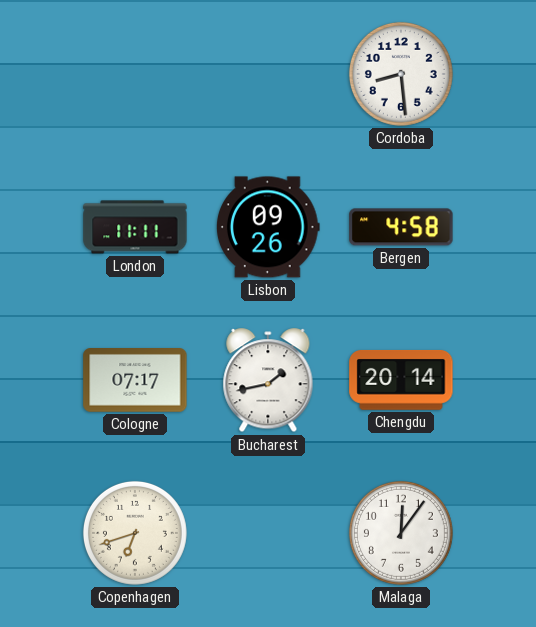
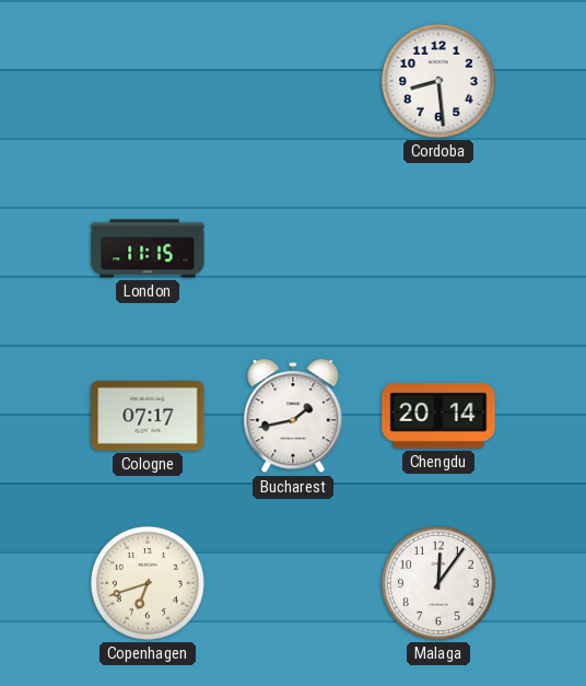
London: 11:11 -> 11:15 (148, 248)
Lisbon: 09:26 -> none (269, 227)
Bergen: 4:58 -> none (401, 227)
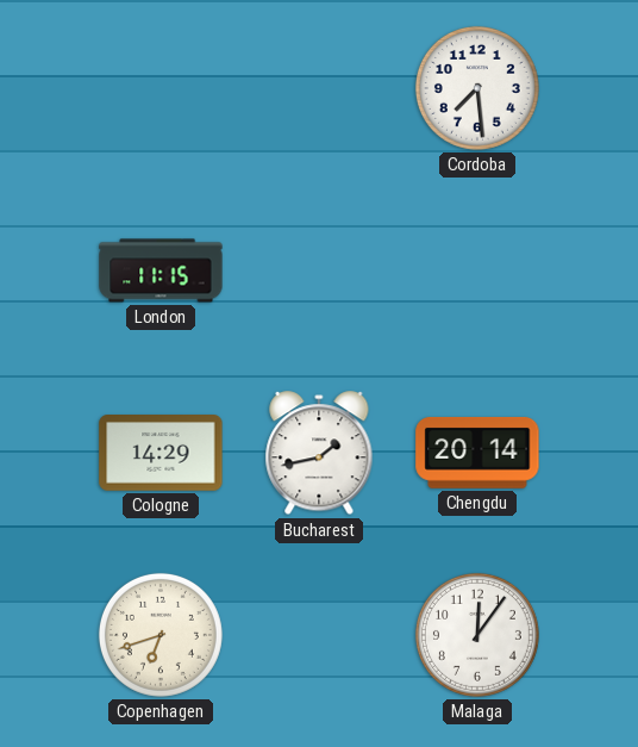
Cordoba: 8:29 -> 7:29 (477, 88)
Cologne: 07:17 -> 14:29 (161, 454)
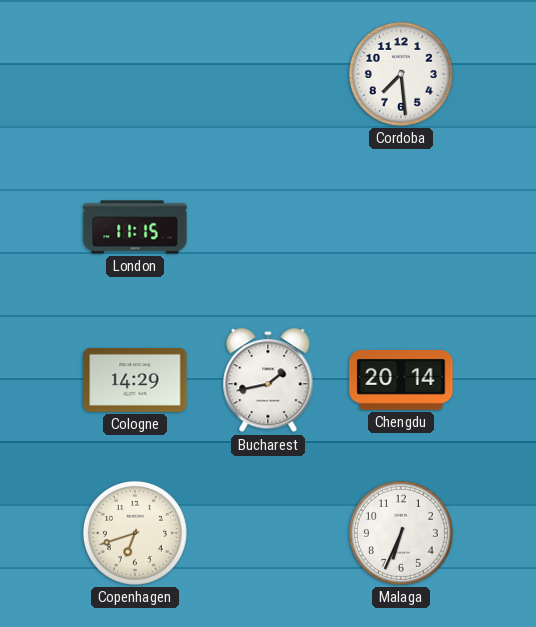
Malaga: 12:06 -> 6:34 (401, 533)
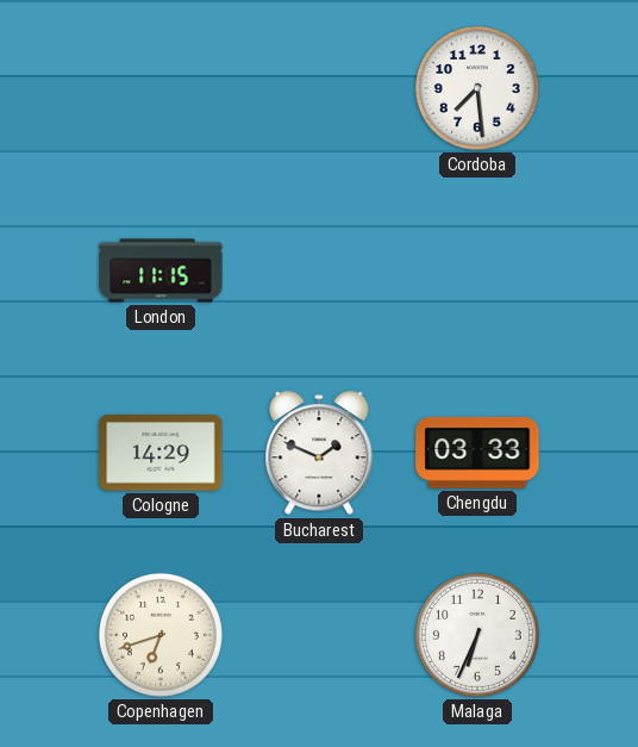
Bucharest: 1:43 -> 1:49 (319, 454)
Chengdu: 20:14 -> 03:33 (477, 453)
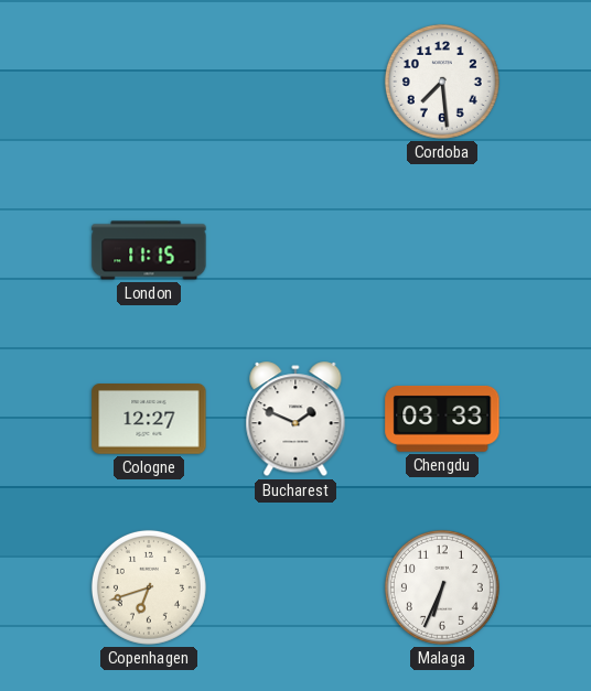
Cologne: 14:29 -> 12:27 (149, 420)
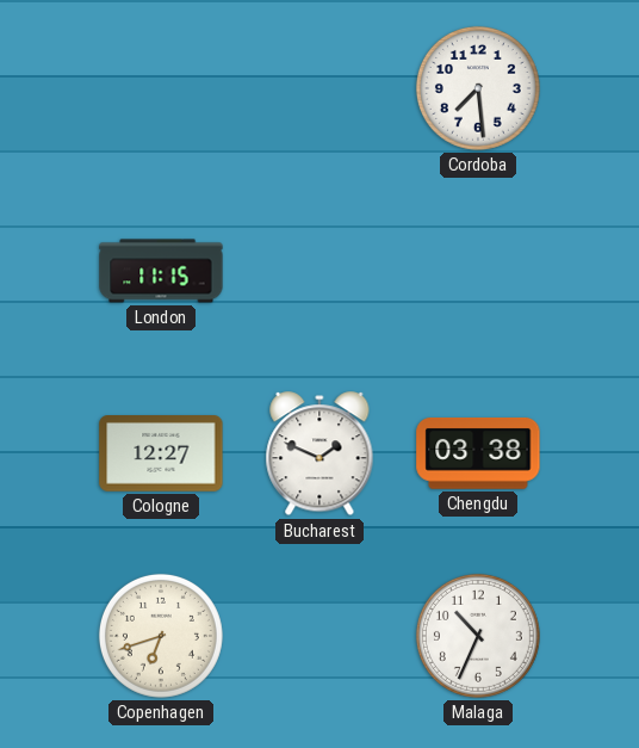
Chengdu: 03:33 -> 03:38 (478, 453)
Malaga: 6:34 -> 10:34 (478, 636)
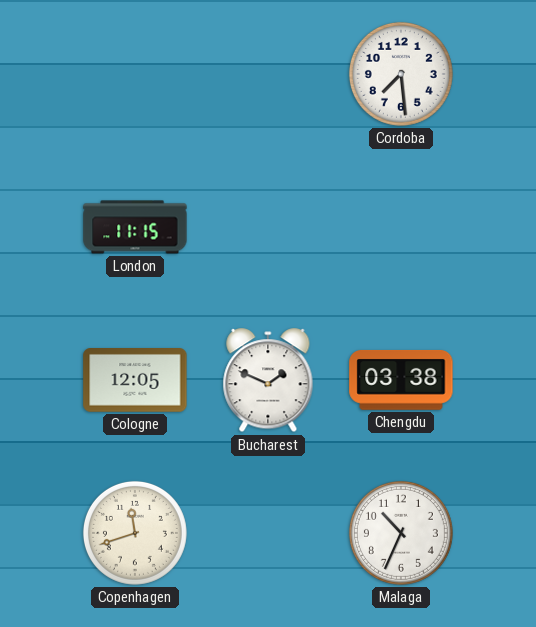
Cologne: 12:27 -> 12:05 (135, 381)
Copenhagen: 6:42 -> 11:42 (135, 533)
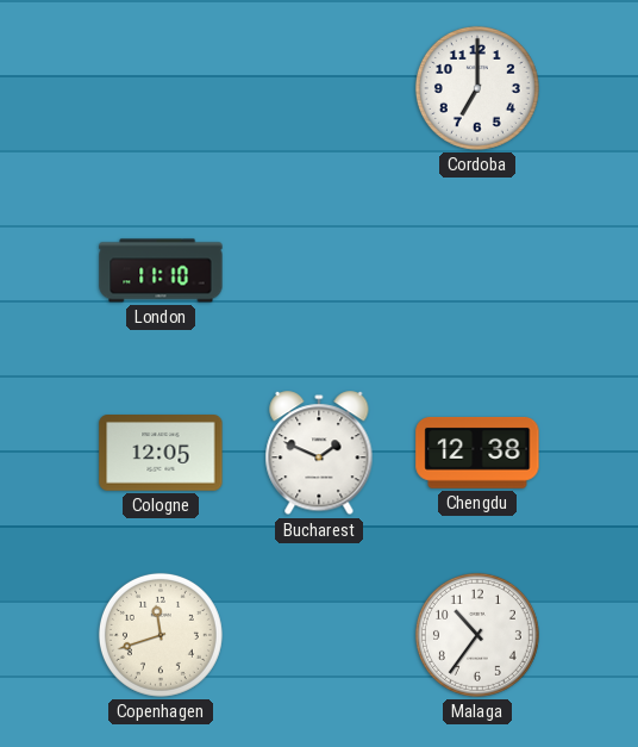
Cordoba: 7:29 -> 7:00 (477, 88)
London: 11:15 -> 11:10 (161, 270)
Chengdu: 03:38 -> 12:38 (477, 453)
Malaga: 10:34 -> 10:36 (477, 635)
